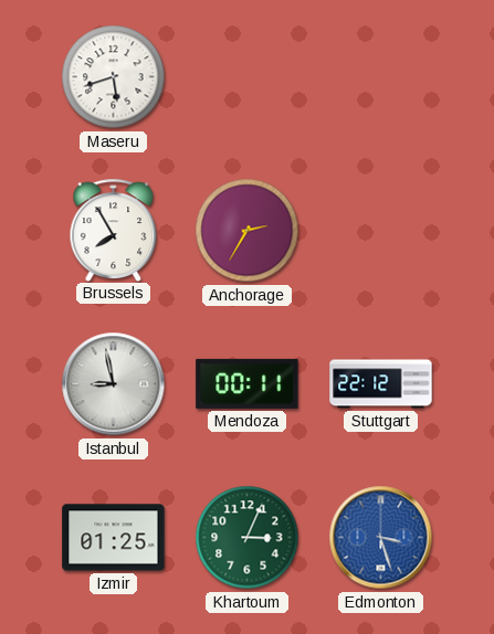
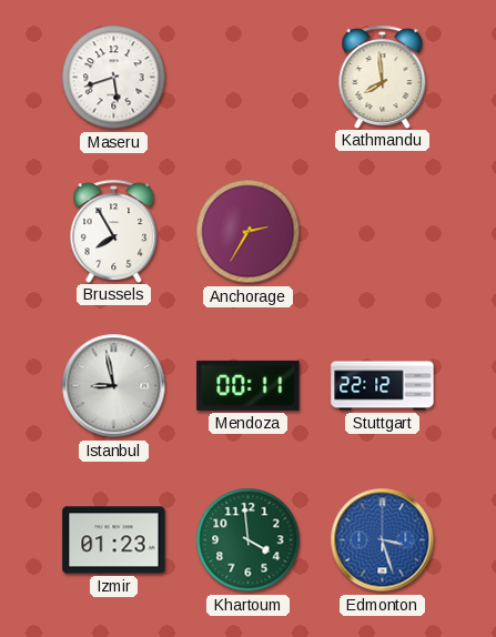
Kathmandu: none -> 7:59 (383, 77)
Izmir: 01:25 -> 01:23 (114, 540)
Khartoum: 3:04 -> 3:59 (249, 540)
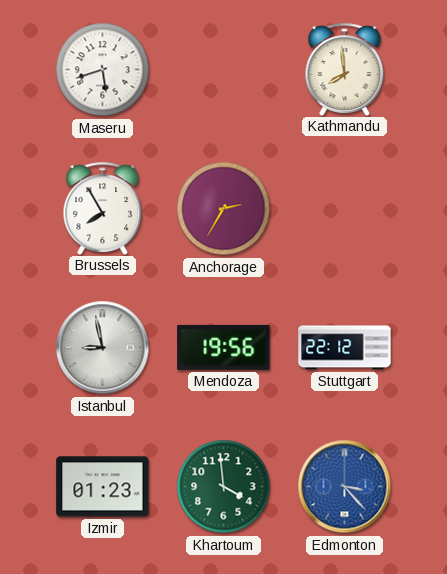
Mendoza: 00:11 -> 19:56 (224, 347)
Edmonton: 3:27 -> 3:23 (345, 487)
